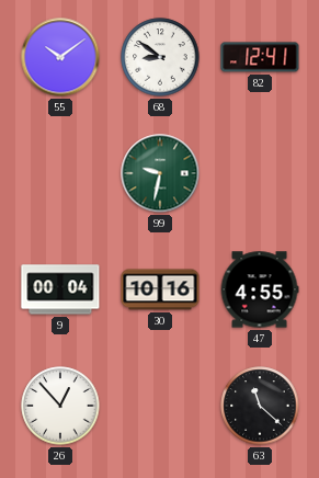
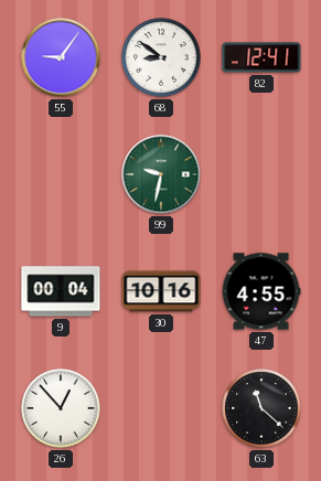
55: 10:09 -> 9:06 (61, 57)
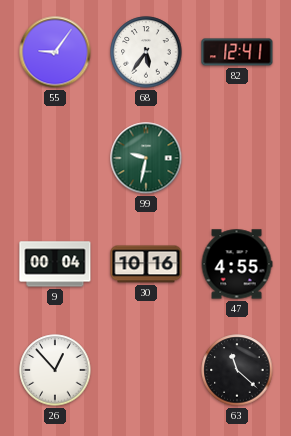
68: 8:51 -> 5:36 (146, 52)
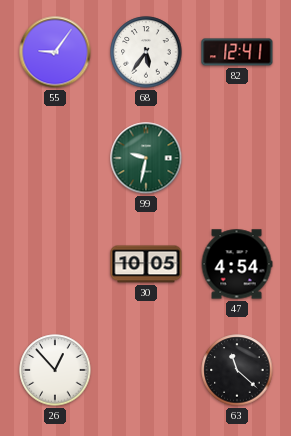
9: 00:04 -> none (55, 264)
30: 10:16 -> 10:05 (146, 264)
47: 4:55 -> 4:54 (237, 264)
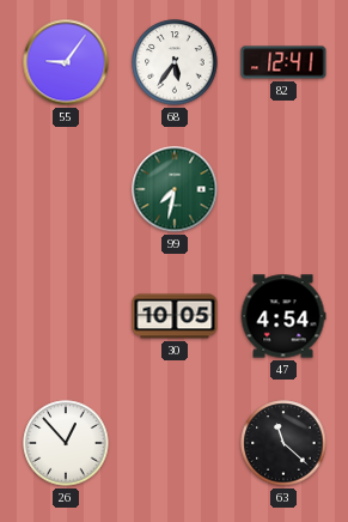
99: 9:32 -> 7:32 (175, 189)
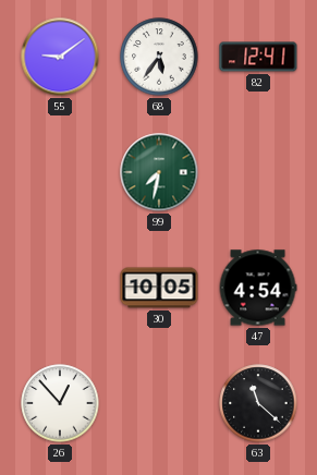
55: 9:06 -> 9:09 (60, 57)
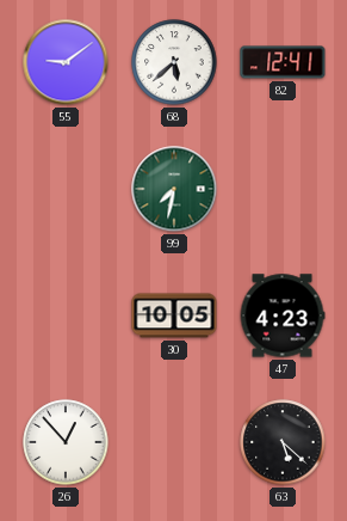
68: 5:36 -> 5:38 (174, 62)
47: 4:54 -> 4:23 (283, 315)
63: 11:22 -> 5:22 (283, 442)
